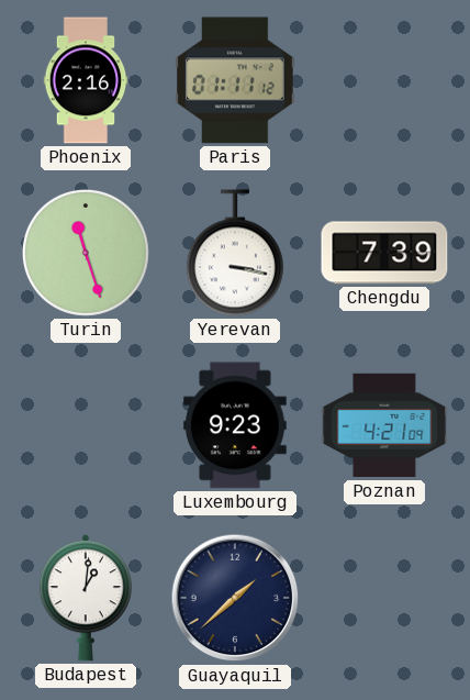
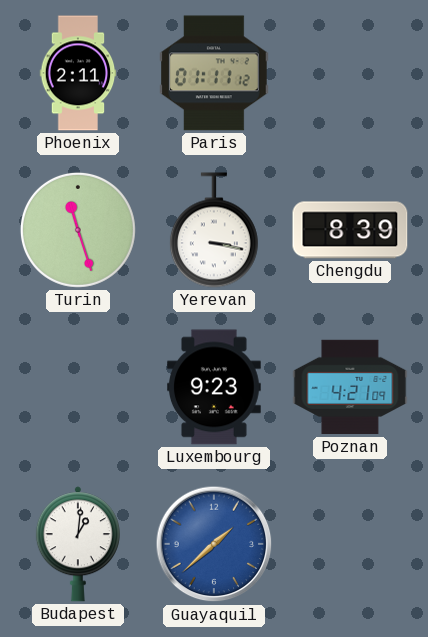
Phoenix: 2:16 -> 2:11 (78, 73)
Chengdu: 7:39 -> 8:39 (350, 230)
Guayaquil dial: navy -> blue (214, 544)
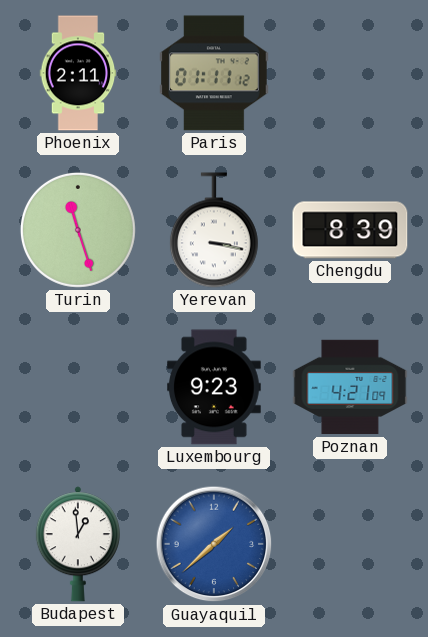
Budapest: 1:01 -> 12:59 (78, 544)
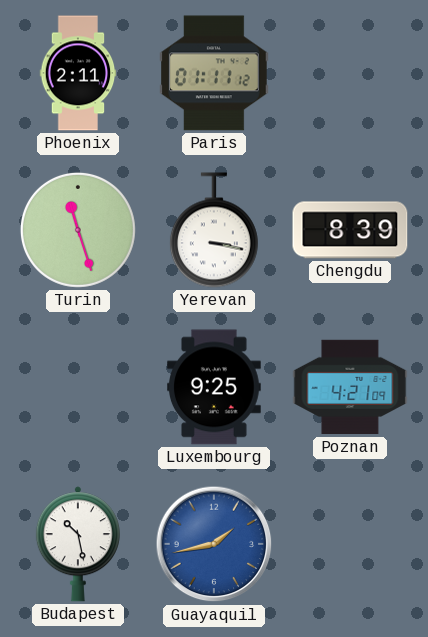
Luxembourg: 9:23 -> 9:25 (215, 387)
Budapest: 12:59 -> 10:28 (78, 544)
Guayaquil: 1:38 -> 1:43 (214, 544)
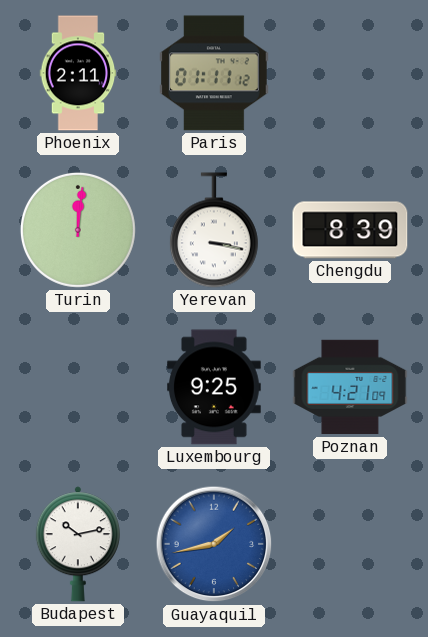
Turin: 11:27 -> 12:01 (78, 230)
Budapest: 10:28 -> 10:13 (78, 544)
